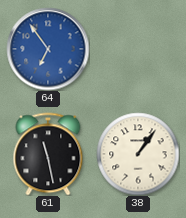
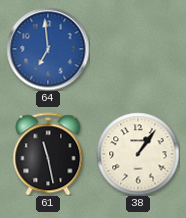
64: 6:54 -> 6:59 (48, 49)
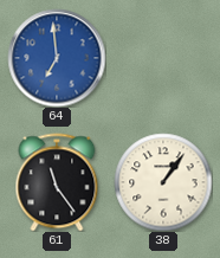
61: 11:28 -> 11:24 (57, 182)
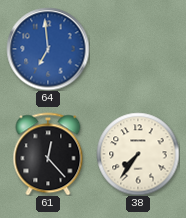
61: 11:24 -> 12:23 (48, 154)
38: 1:06 -> 7:36 (138, 154)
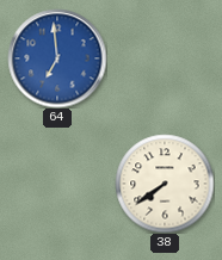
61: 12:23 -> none (48, 154)
38: 7:36 -> 7:39 (165, 184)
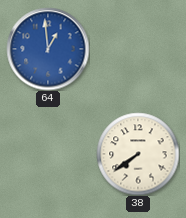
64: 6:59 -> 12:59 (48, 49)
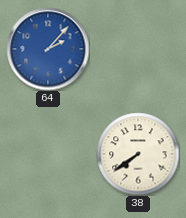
64: 12:59 -> 2:07 (48, 49)
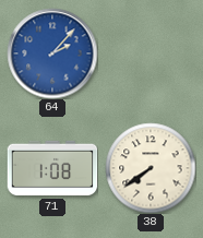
71: none -> 1:08 (52, 168)
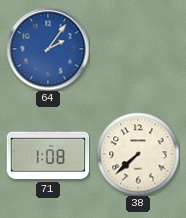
64: 2:07 -> 2:06 (48, 49)
38: 7:39 -> 7:38 (138, 154)
